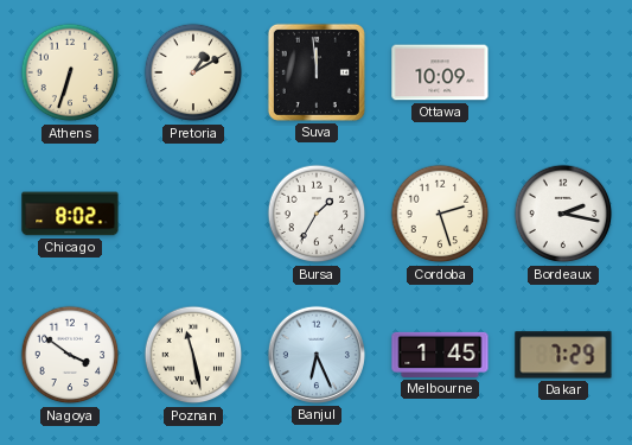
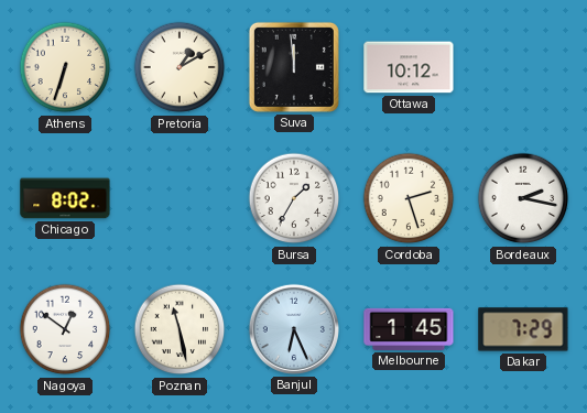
Ottawa: 10:09 -> 10:12 (409, 67)
Nagoya: 3:51 -> 12:51 (65, 329)
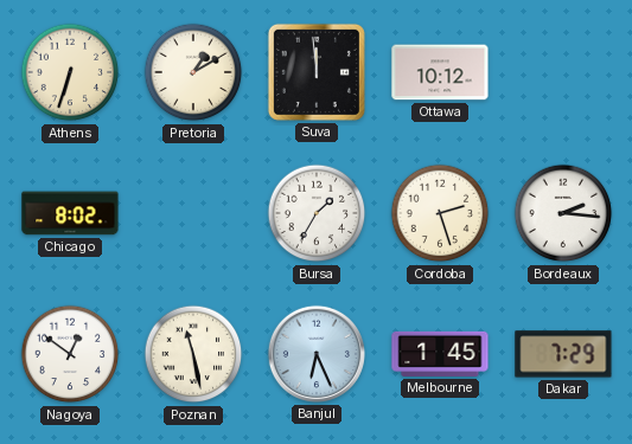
Bordeaux: 2:17 -> 2:16 (563, 213)
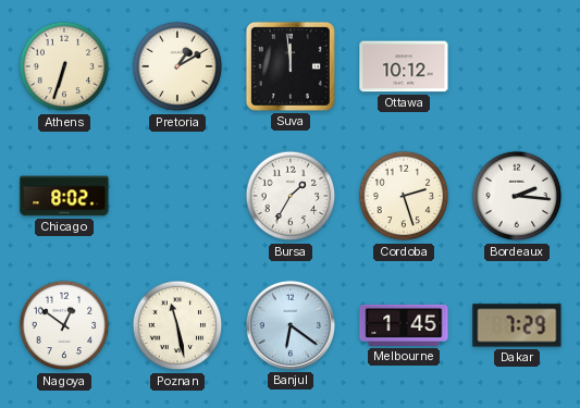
Banjul: 6:26 -> 6:21 (291, 325)
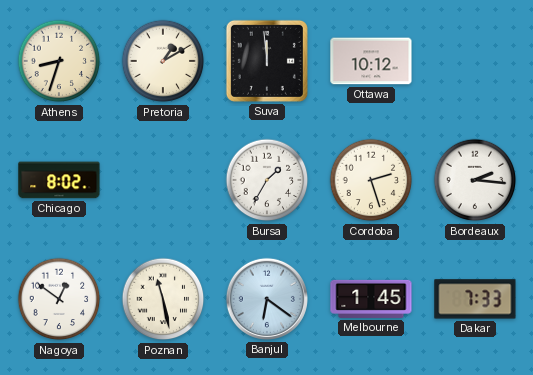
Athens: 6:33 -> 8:33 (59, 61)
Dakar: 7:29 -> 7:33 (475, 299)
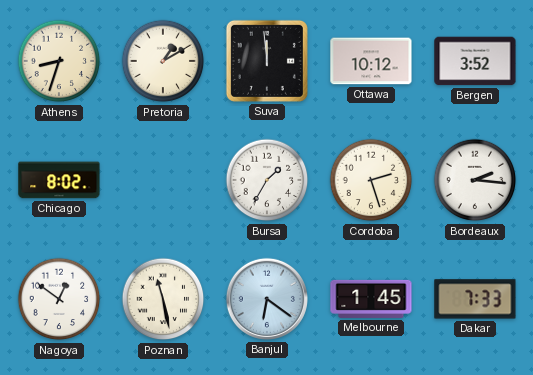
Bergen: none -> 3:52 (475, 61)
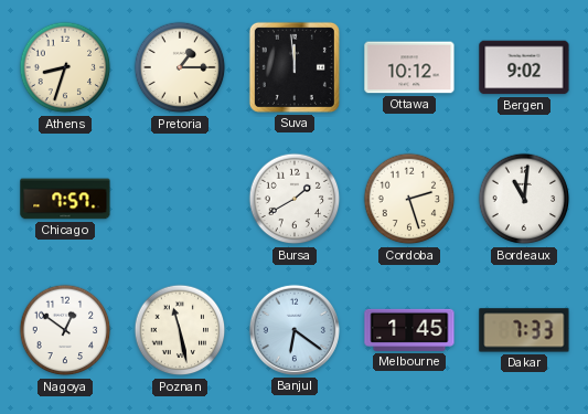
Pretoria: 1:10 -> 1:15 (180, 67)
Bergen: 3:52 -> 9:02 (524, 67)
Chicago: 8:02 -> 7:57 (65, 199)
Bursa: 1:35 -> 1:40 (295, 199)
Bordeaux: 2:16 -> 11:01 (524, 199)
